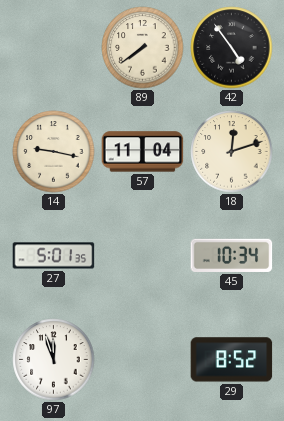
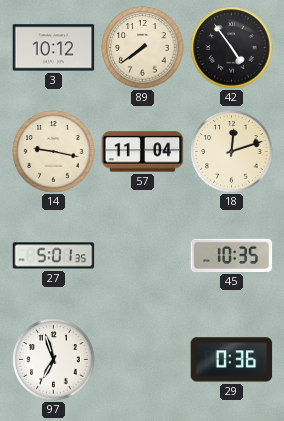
3: none -> 10:12 (54, 48)
45: 10:34 -> 10:35 (232, 255)
97: 11:57 -> 6:57 (54, 360)
29: 8:52 -> 0:36 (232, 360)
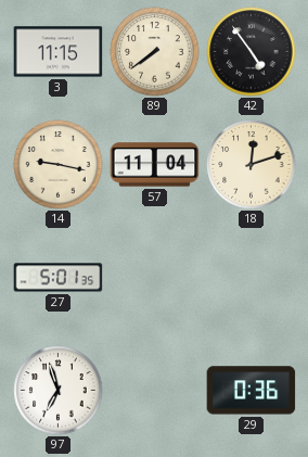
3: 10:12 -> 11:15 (59, 52)
45: 10:35 -> none (232, 255)
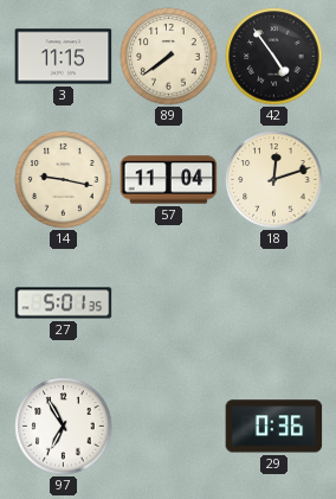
97: 6:57 -> 6:55 (64, 427)
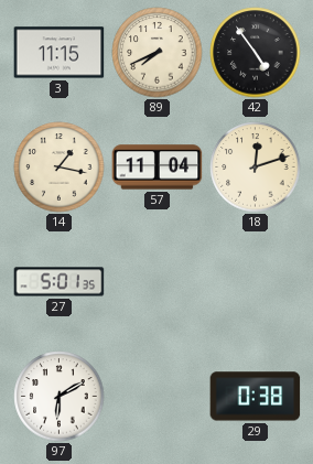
89: 7:39 -> 7:41 (158, 53)
14: 9:17 -> 1:17 (60, 168)
97: 6:55 -> 6:10 (60, 397)
29: 0:36 -> 0:38 (256, 397)
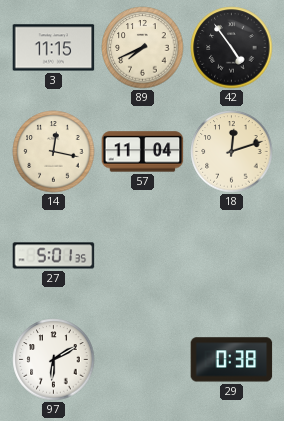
14: 1:17 -> 12:17 (54, 152)
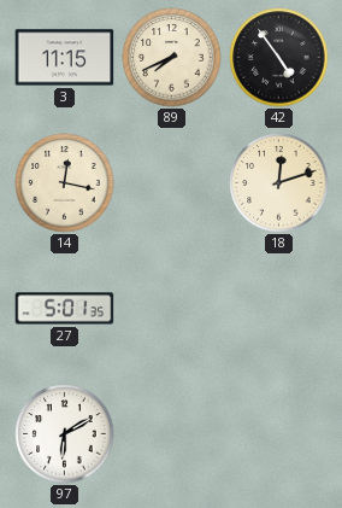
57: 11:04 -> none (143, 152)
29: 0:38 -> none (232, 360)
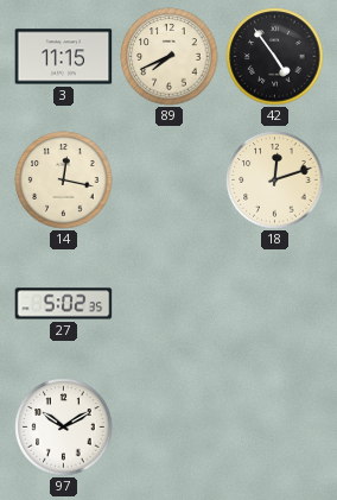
27: 5:01 -> 5:02 (64, 304)
97: 6:10 -> 10:10 (64, 428)
